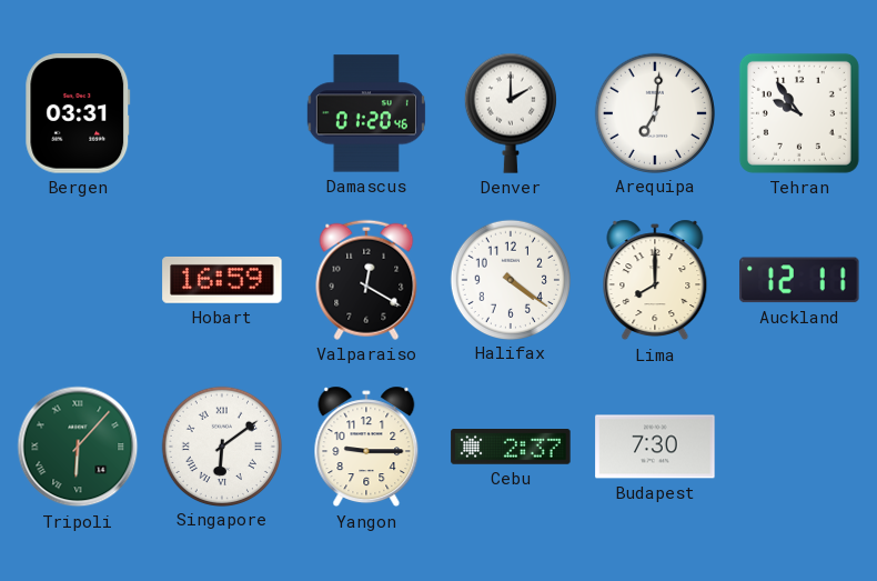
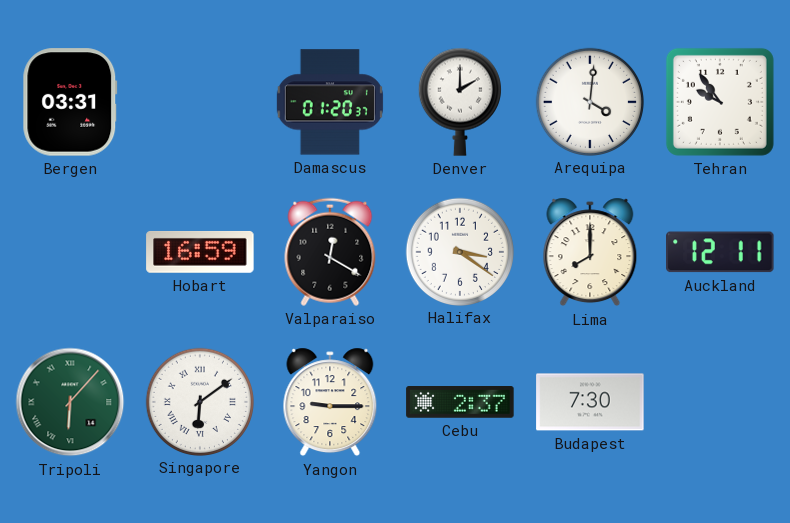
Damascus: 01:20:46 -> 01:20:37 (330, 102)
Arequipa: 7:01 -> 4:01 (589, 101)
Halifax: 4:21 -> 3:21 (459, 251)
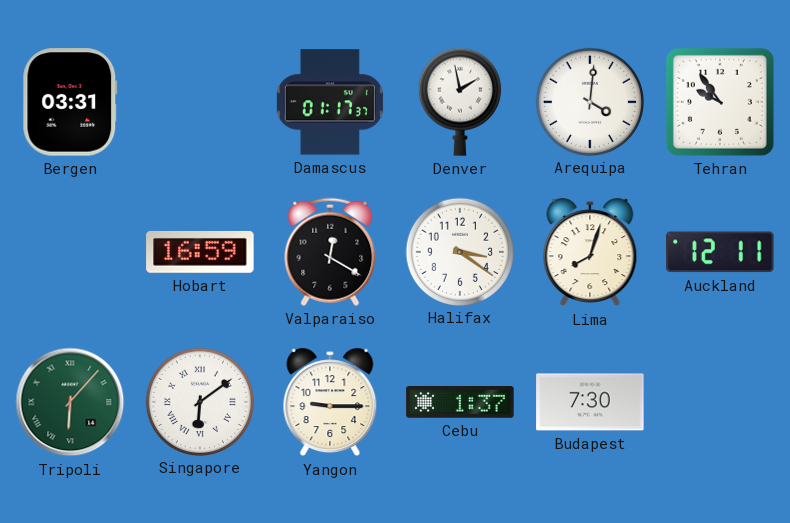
Damascus: 01:20 -> 01:17 (330, 102)
Denver: 2:00 -> 1:58 (460, 102)
Lima: 8:00 -> 8:03 (590, 252)
Cebu: 2:37 -> 1:37 (460, 403)
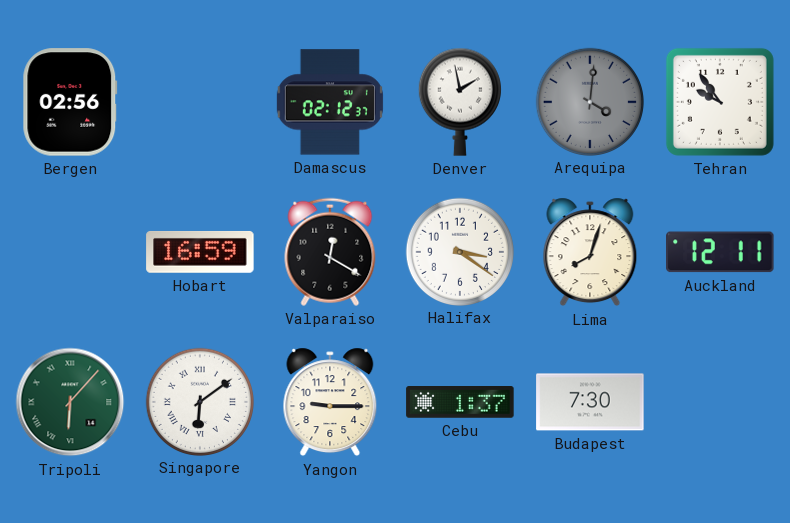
Bergen: 03:31 -> 02:56 (70, 102)
Damascus: 01:17 -> 02:12 (330, 102)
Arequipa dial: white -> grey (589, 101)
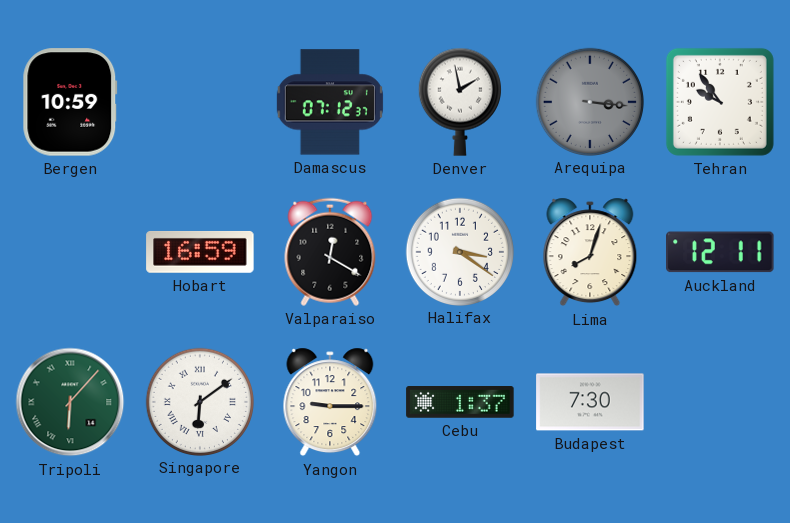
Bergen: 02:56 -> 10:59 (70, 102)
Damascus: 02:12 -> 07:12 (330, 102)
Arequipa: 4:01 -> 3:16 (589, 101)
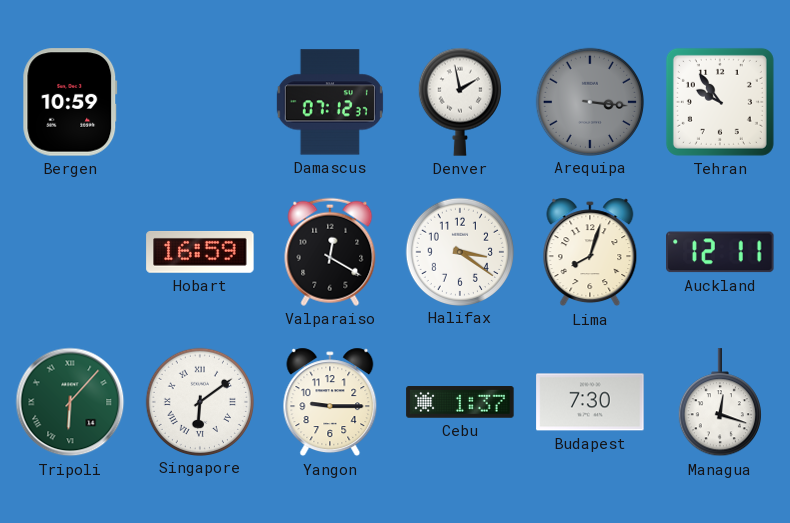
Managua: none -> 12:18 (720, 403)
